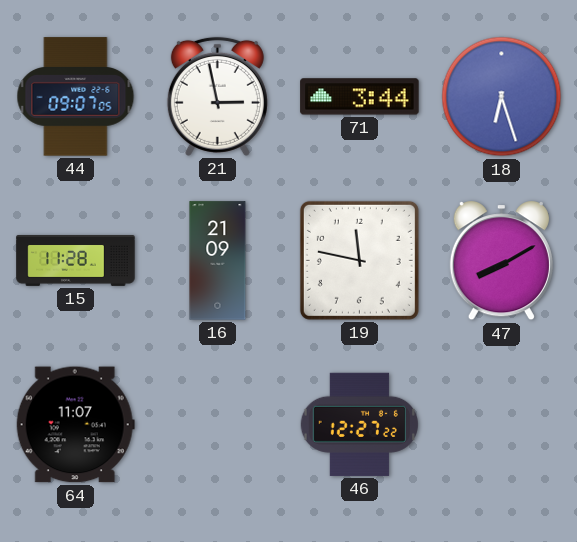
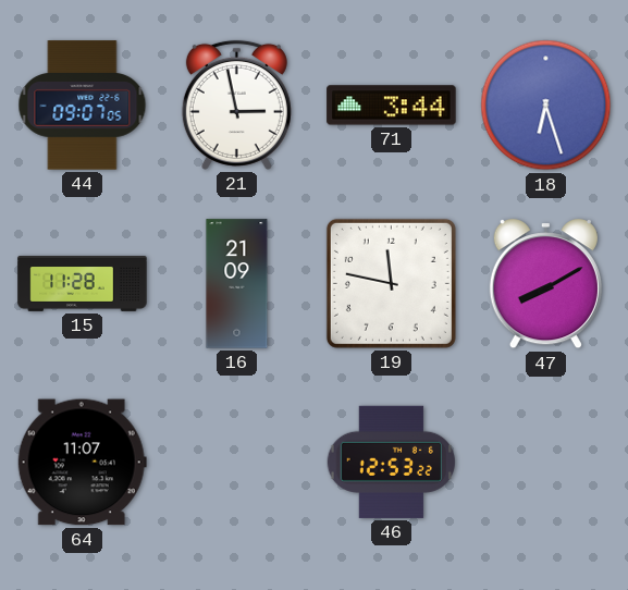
46: 12:27 -> 12:53 (391, 462)
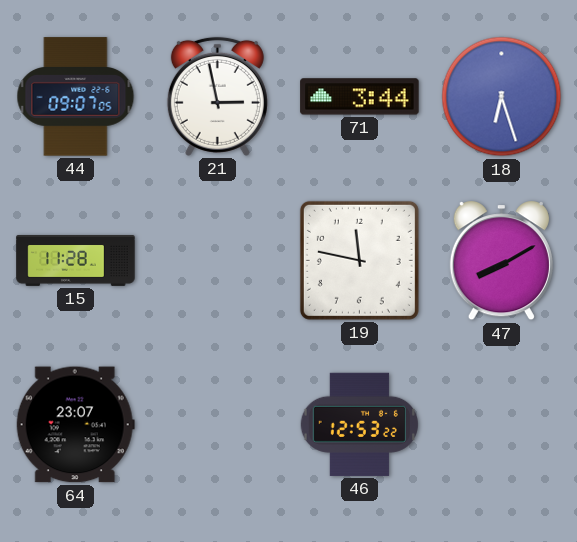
16: 21:09 -> none (237, 284)
64: 11:07 -> 23:07 (75, 425)
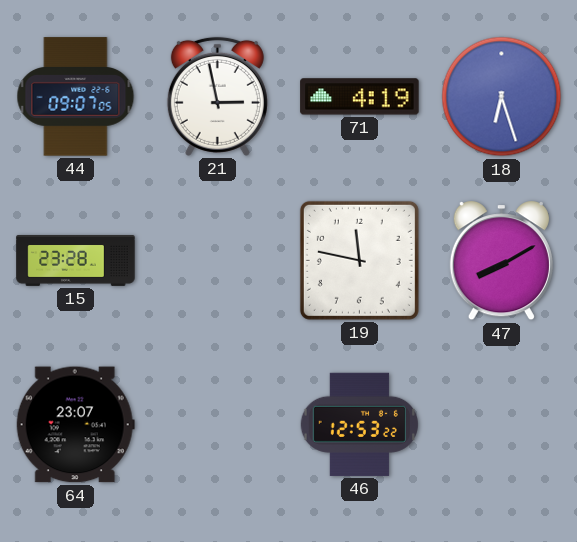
71: 3:44 -> 4:19 (360, 97)
15: 11:28 -> 23:28 (76, 260)
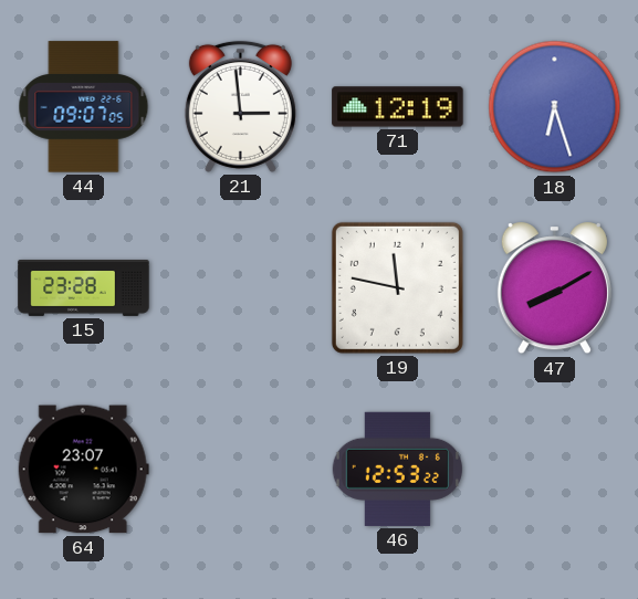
21: 2:58 -> 2:59 (240, 106)
71: 4:19 -> 12:19 (398, 107)
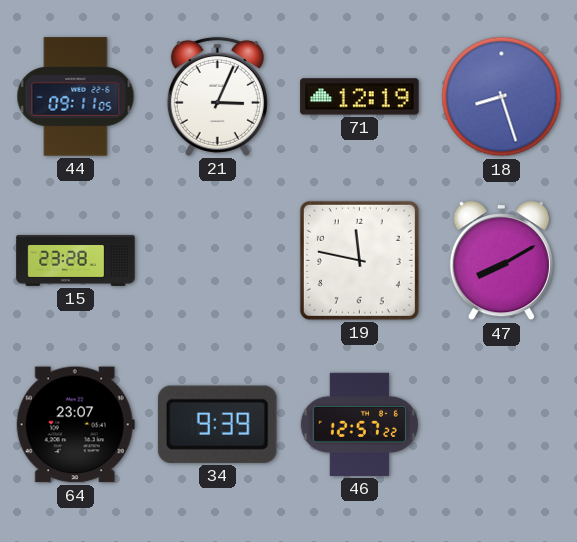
44: 09:07 -> 09:11 (76, 97)
21: 2:59 -> 3:04 (217, 96)
18: 6:27 -> 8:27 (502, 97)
34: none -> 9:39 (217, 424)
46: 12:53 -> 12:57 (359, 424)
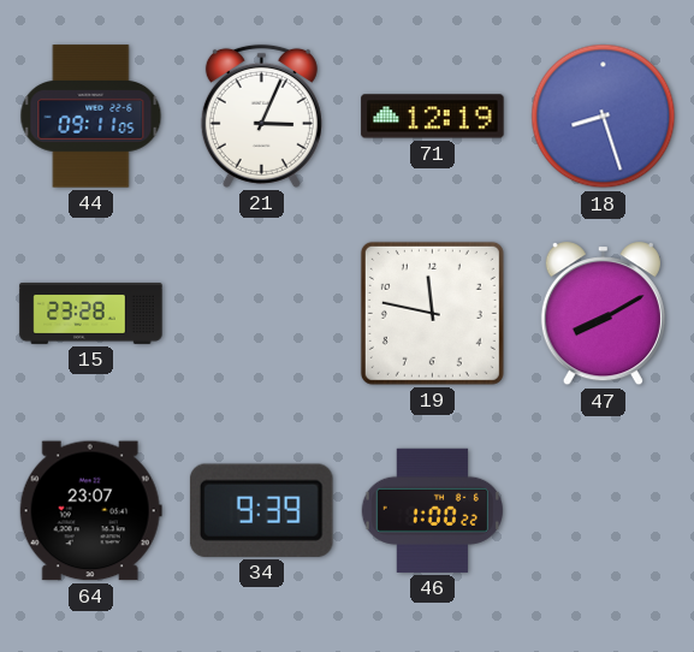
46: 12:57 -> 1:00 (432, 510)
